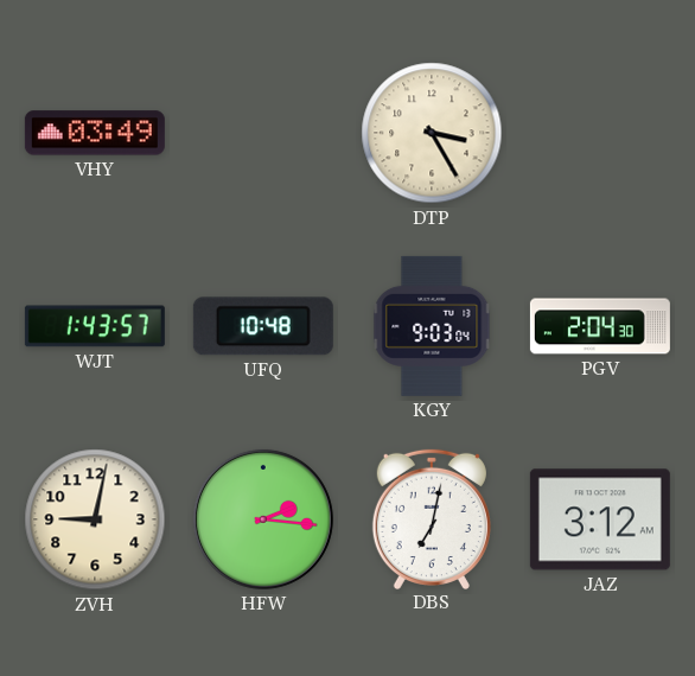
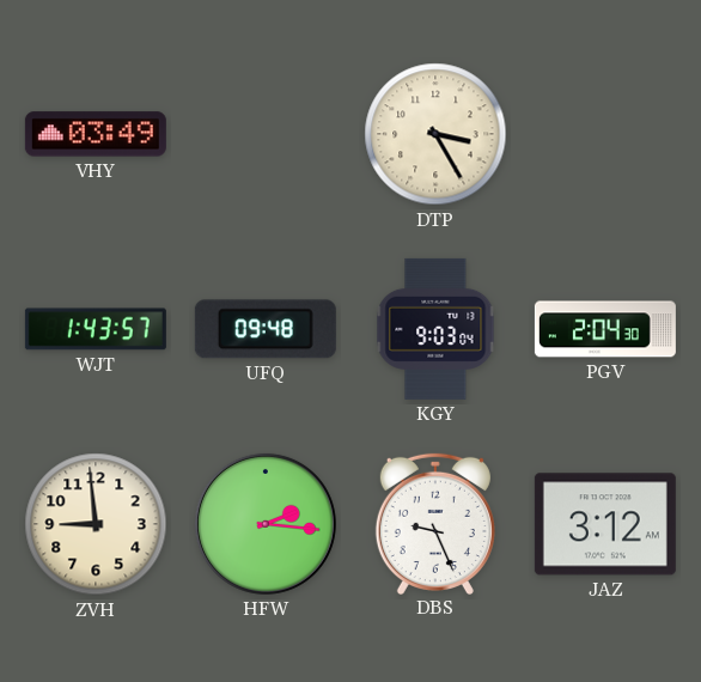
UFQ: 10:48 -> 09:48 (266, 329)
ZVH: 9:02 -> 8:59 (96, 524)
DBS: 7:02 -> 9:26 (435, 523)
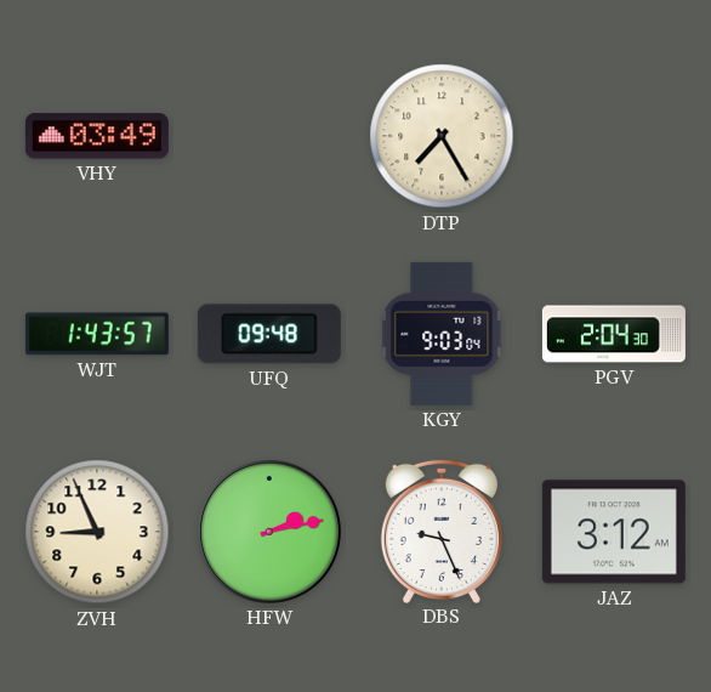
DTP: 3:25 -> 7:25 (442, 136)
ZVH: 8:59 -> 8:56 (97, 532)
HFW: 2:16 -> 2:13 (269, 532)
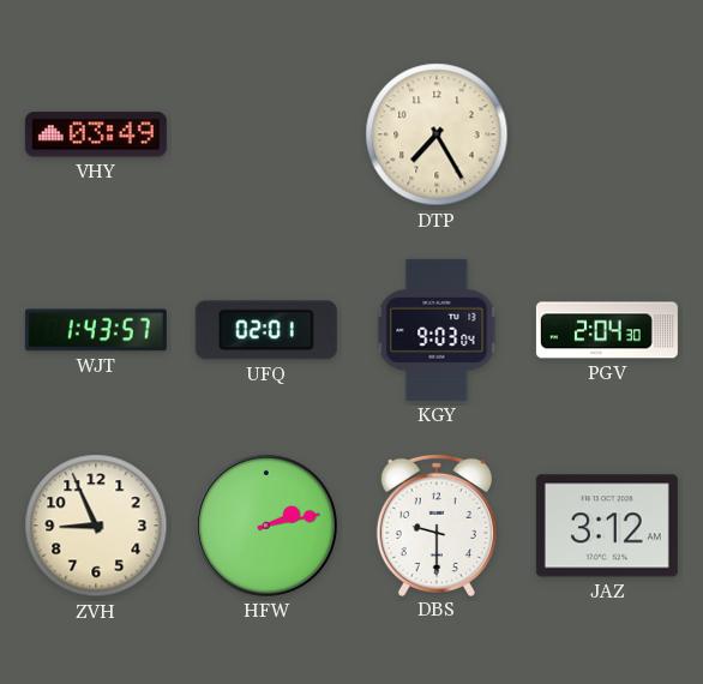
UFQ: 09:48 -> 02:01 (266, 330)
DBS: 9:26 -> 9:30 (437, 524)
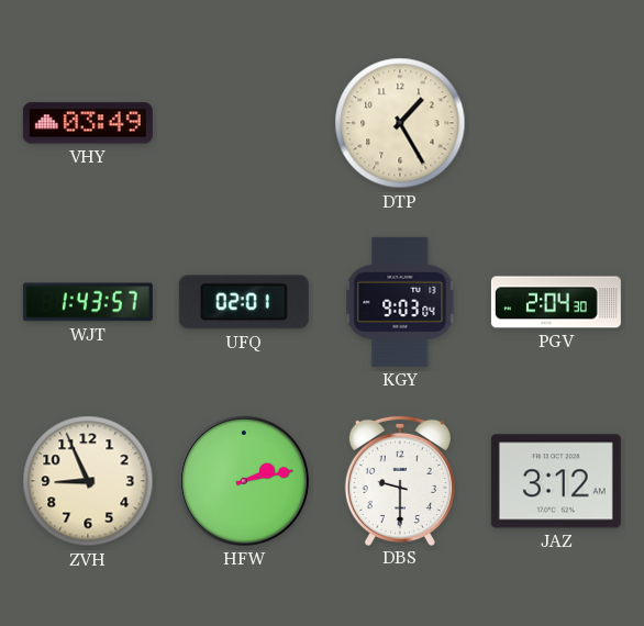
DTP: 7:25 -> 1:25 (400, 123)
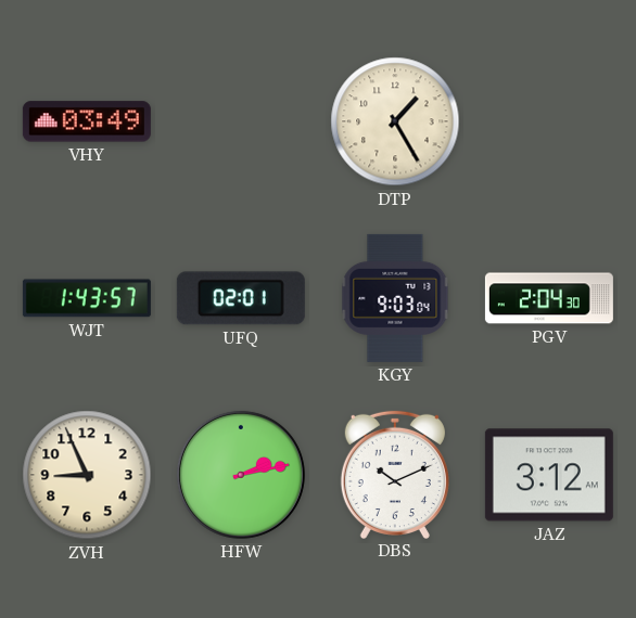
DBS: 9:30 -> 10:11 (395, 474)
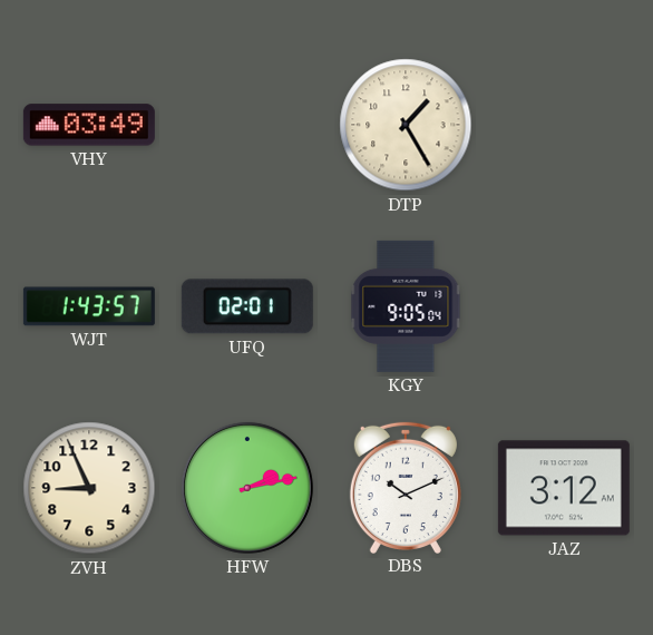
KGY: 9:03 -> 9:05 (406, 306)
PGV: 2:04 -> none (549, 298)
